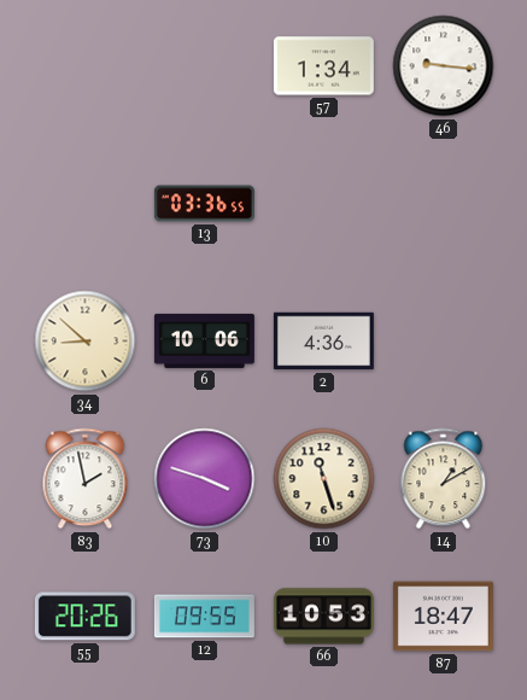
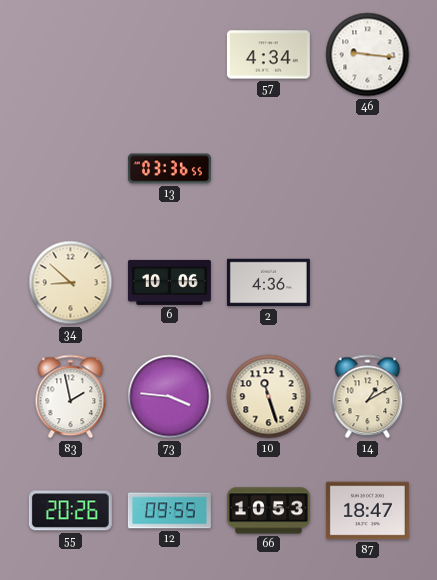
57: 1:34 -> 4:34 (268, 55)
73: 3:48 -> 3:46 (170, 397)
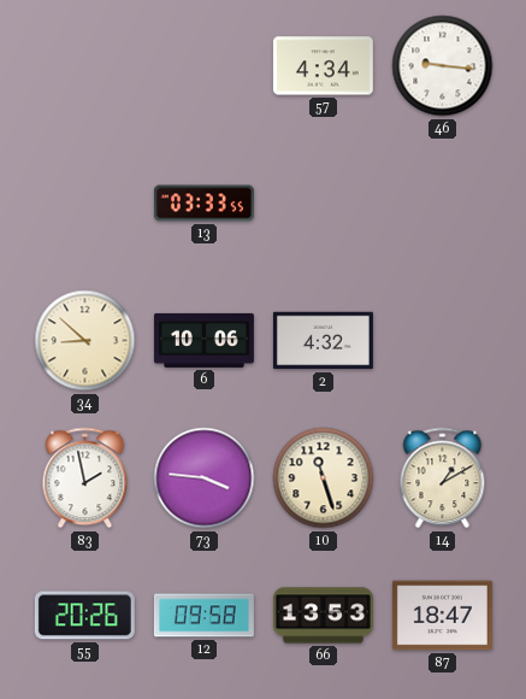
13: 03:36 -> 03:33 (203, 204)
2: 4:36 -> 4:32 (323, 341)
12: 09:55 -> 09:58 (203, 616)
66: 10:53 -> 13:53 (323, 616)
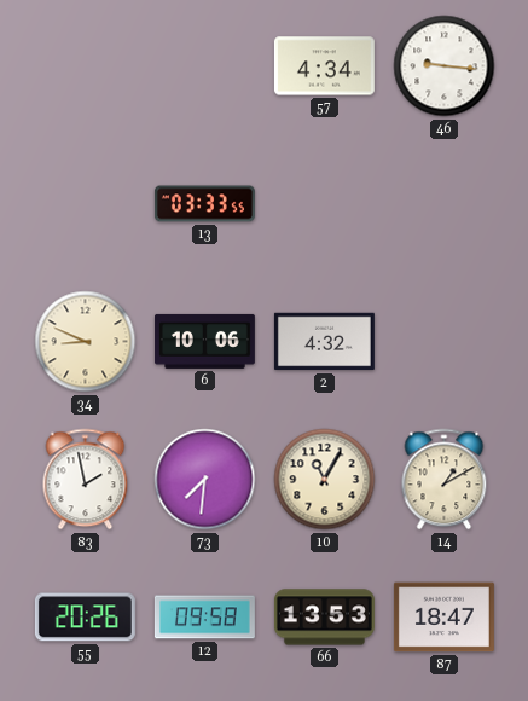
34: 8:52 -> 8:49 (86, 342)
73: 3:46 -> 7:31 (205, 480)
10: 11:27 -> 11:05 (325, 480)
